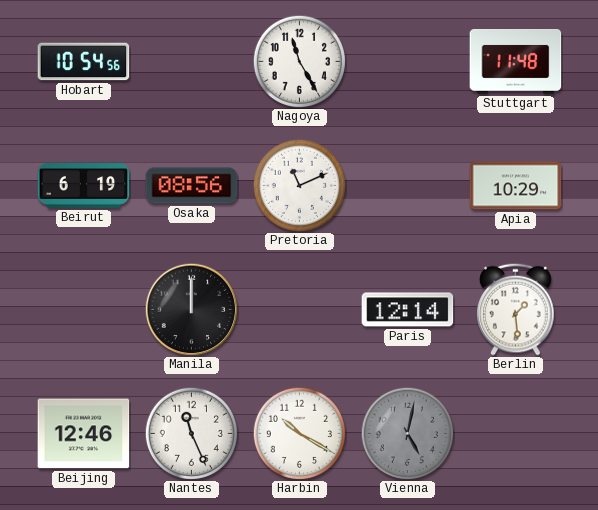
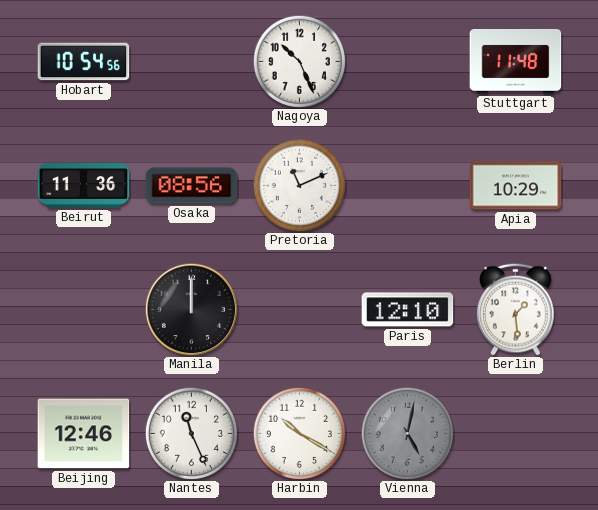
Nagoya: 11:25 -> 10:26 (299, 61)
Beirut: 6:19 -> 11:36 (84, 186)
Paris: 12:14 -> 12:10 (408, 310)
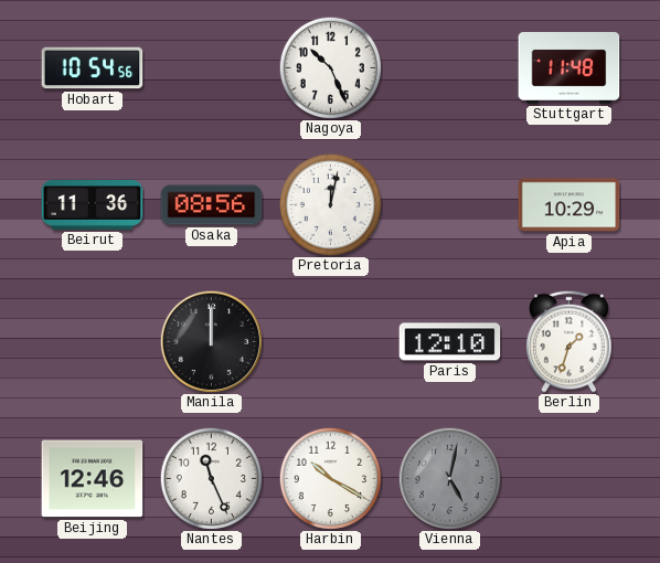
Pretoria: 11:11 -> 12:02 (330, 204)
Berlin: 1:29 -> 1:33 (569, 341)
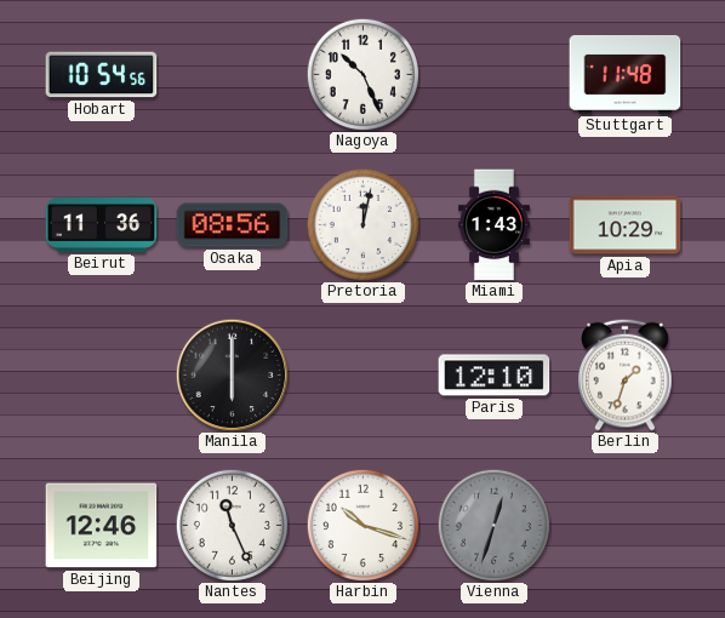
Miami: none -> 1:43 (493, 225)
Manila: 12:00 -> 6:00 (232, 374)
Harbin: 10:20 -> 10:18 (362, 525)
Vienna: 5:02 -> 12:33 (493, 525)
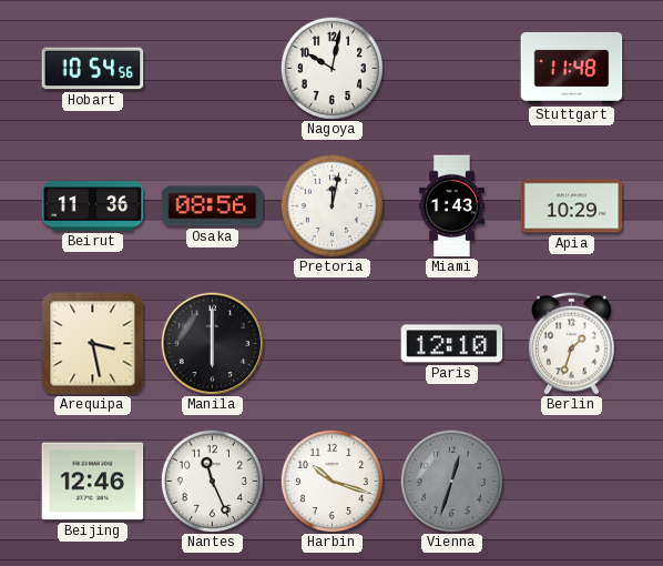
Nagoya: 10:26 -> 10:02 (331, 68)
Arequipa: none -> 3:28 (93, 344)
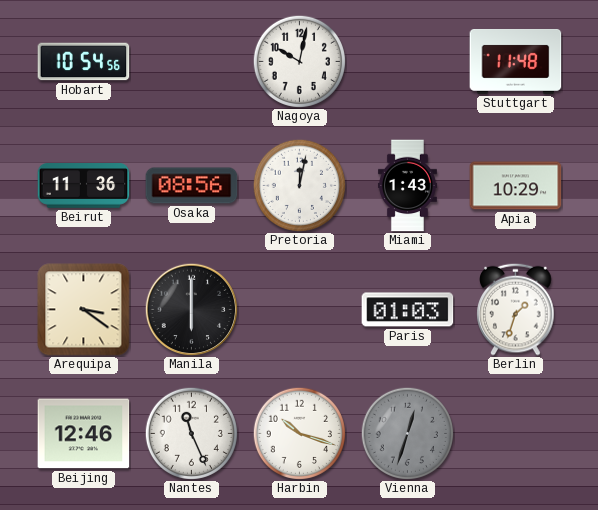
Arequipa: 3:28 -> 3:21 (84, 310)
Paris: 12:10 -> 01:03 (408, 310)
